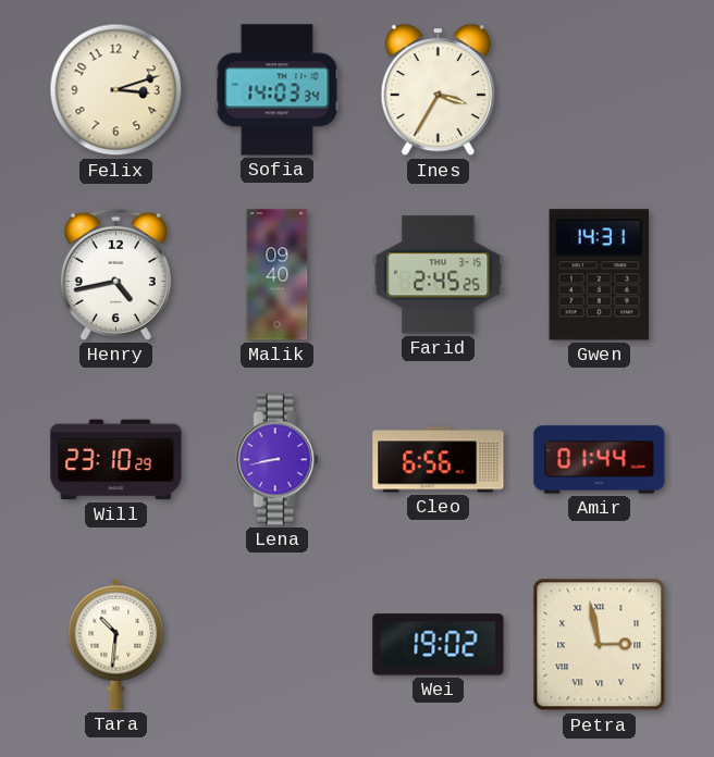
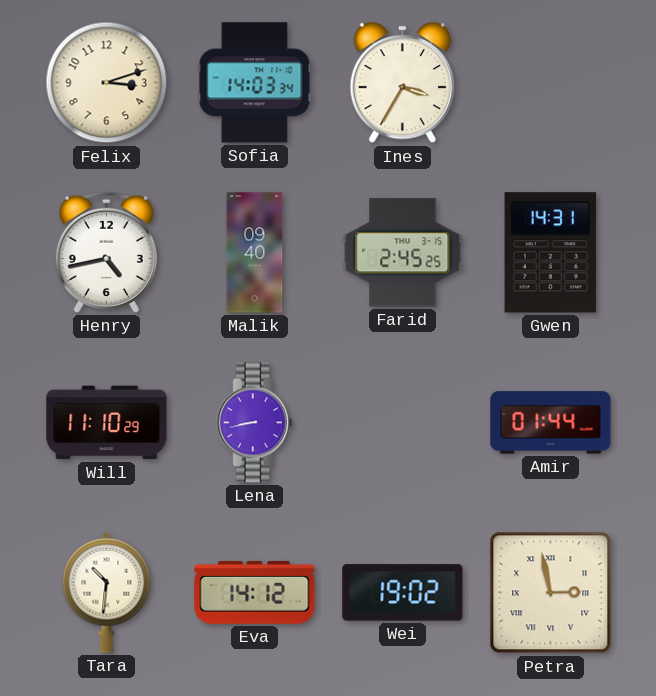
Will: 23:10 -> 11:10 (107, 423)
Cleo: 6:56 -> none (439, 460)
Eva: none -> 14:12 (255, 592)
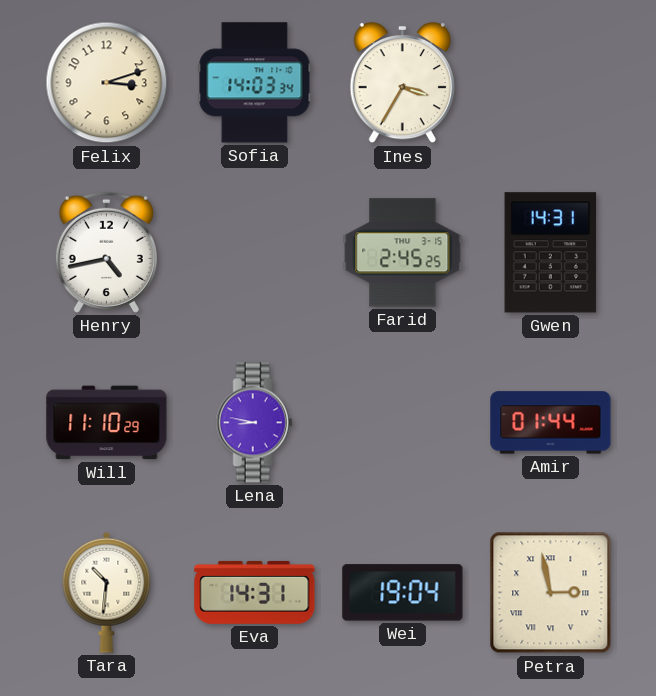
Malik: 09:40 -> none (255, 253)
Lena: 8:43 -> 8:47 (254, 423)
Eva: 14:12 -> 14:31 (255, 592)
Wei: 19:02 -> 19:04 (403, 593)
